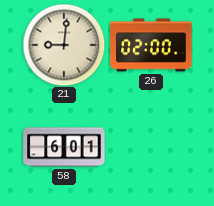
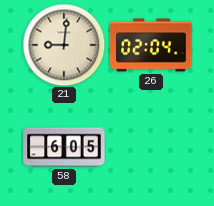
26: 02:00 -> 02:04 (151, 45)
58: 6:01 -> 6:05 (64, 147)
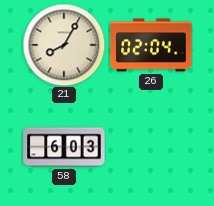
21: 9:01 -> 8:05 (64, 45)
58: 6:05 -> 6:03 (64, 147)
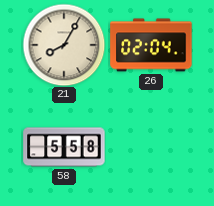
58: 6:03 -> 5:58 (64, 147)
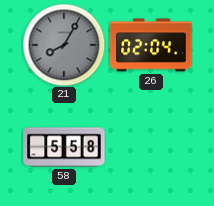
21 dial: cream -> grey (64, 45)
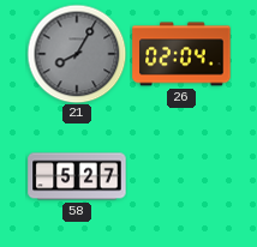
58: 5:58 -> 5:27 (77, 176)
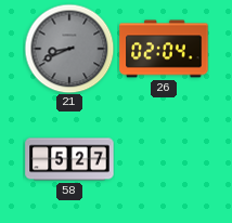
21: 8:05 -> 8:41 (69, 49)
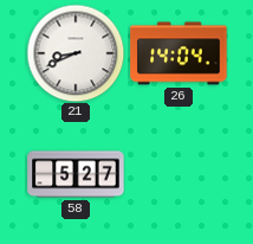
21 dial: grey -> white (76, 53)
26: 02:04 -> 14:04 (179, 53)
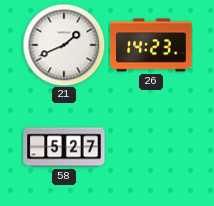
21: 8:41 -> 1:41 (64, 45)
26: 14:04 -> 14:23 (151, 45)
